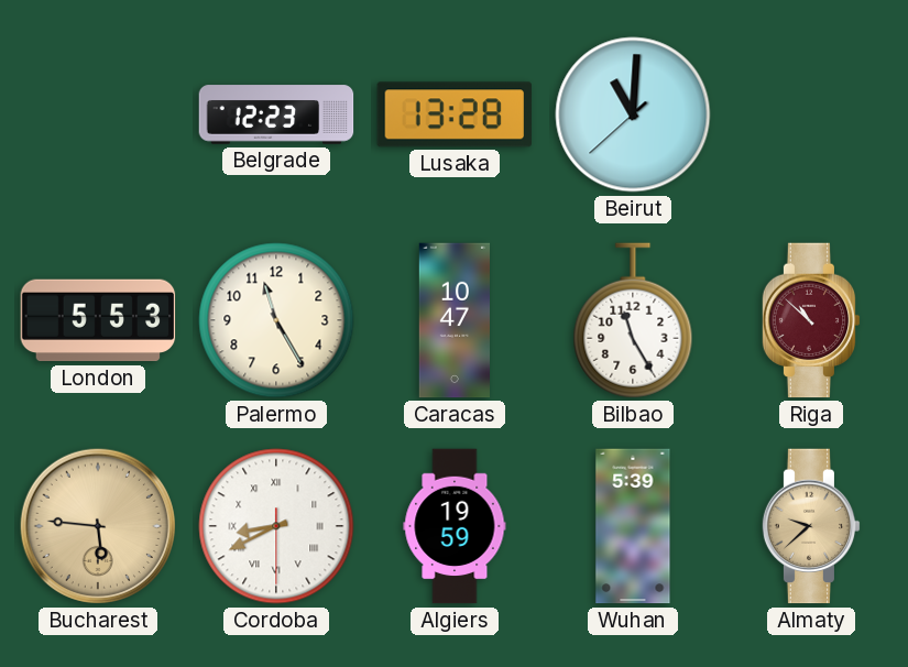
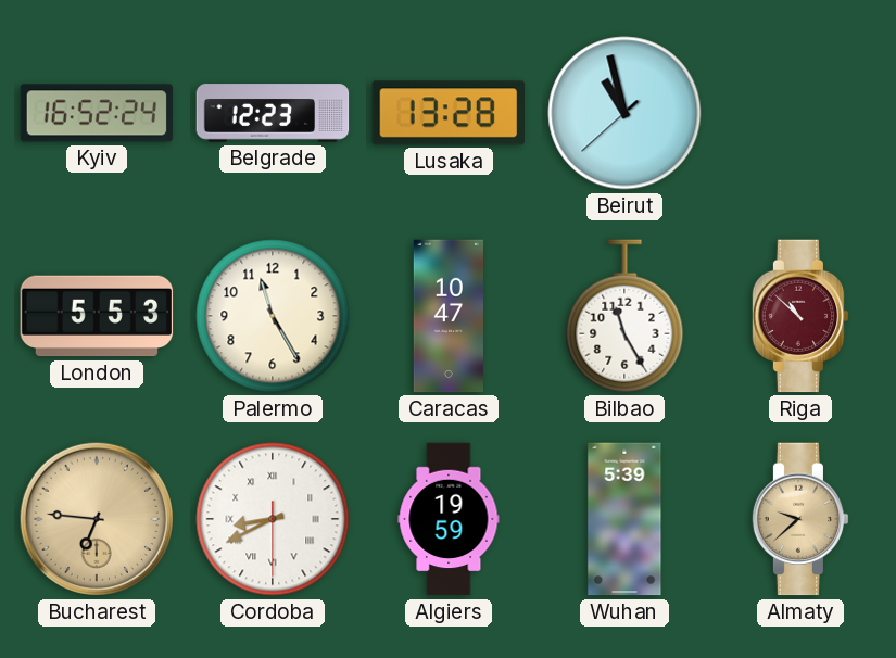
Kyiv: none -> 16:52 (97, 113)
Beirut: 11:00 -> 10:57 (624, 113)
Bucharest: 5:46 -> 6:46 (97, 519)
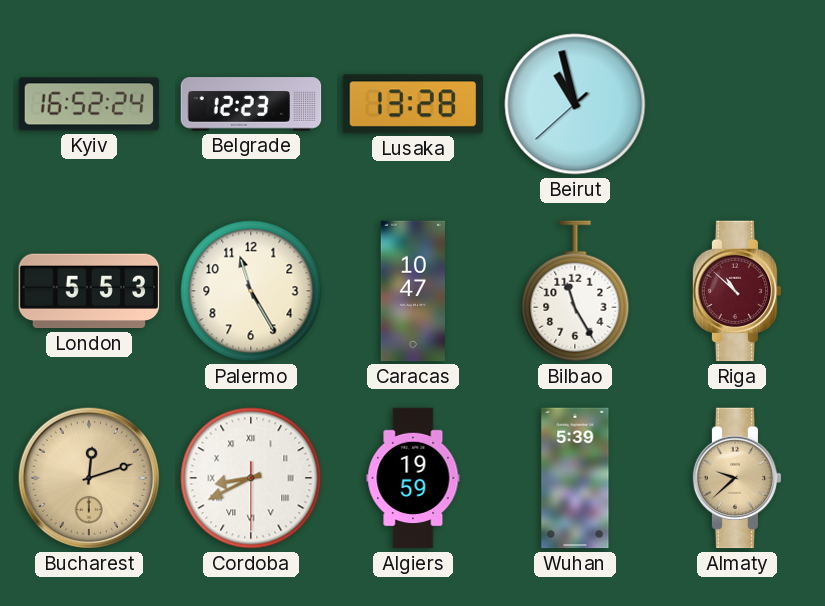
Bucharest: 6:46 -> 12:12 (89, 478)
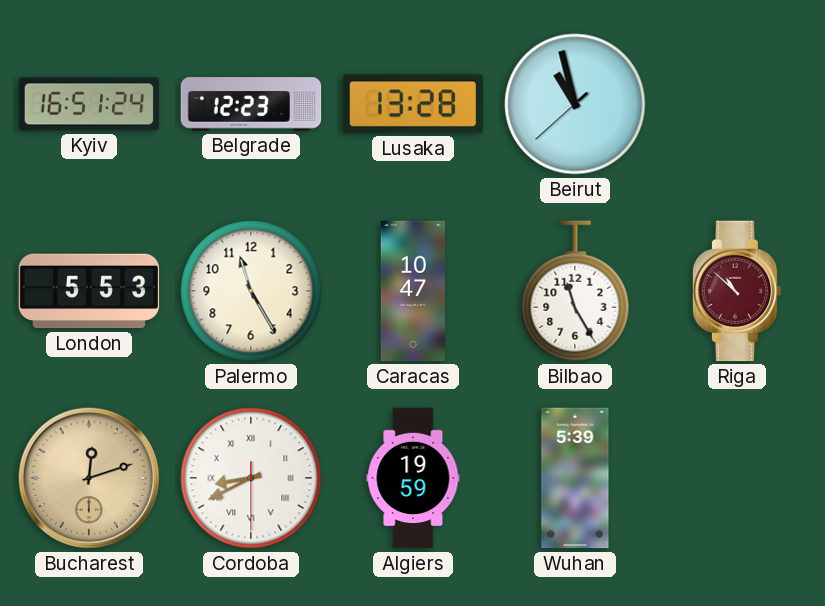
Kyiv: 16:52 -> 16:51 (89, 104)
Almaty: 9:38 -> none (737, 478)
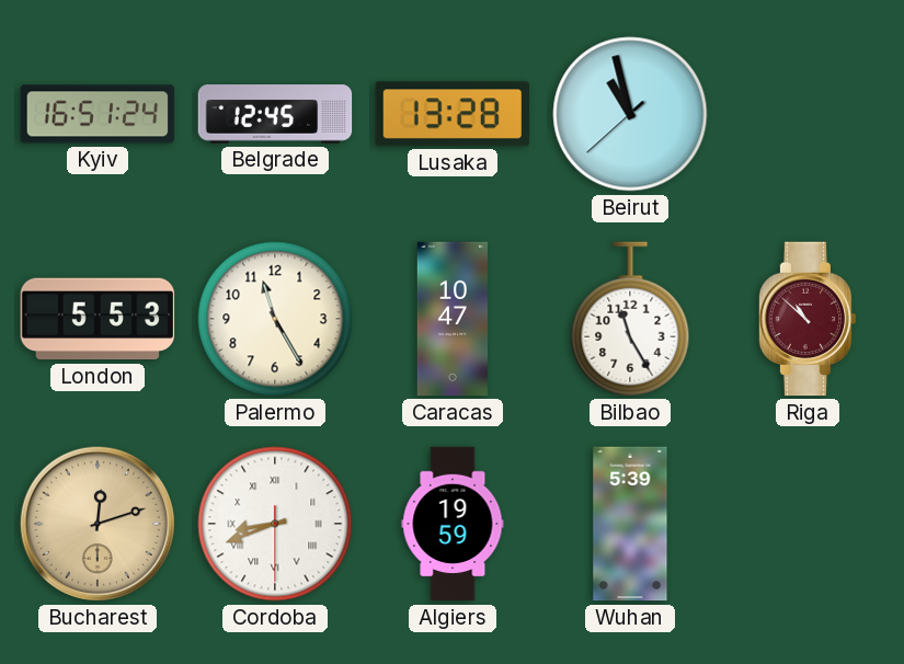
Belgrade: 12:23 -> 12:45 (275, 114)
Cordoba: 8:40 -> 8:41 (275, 524)
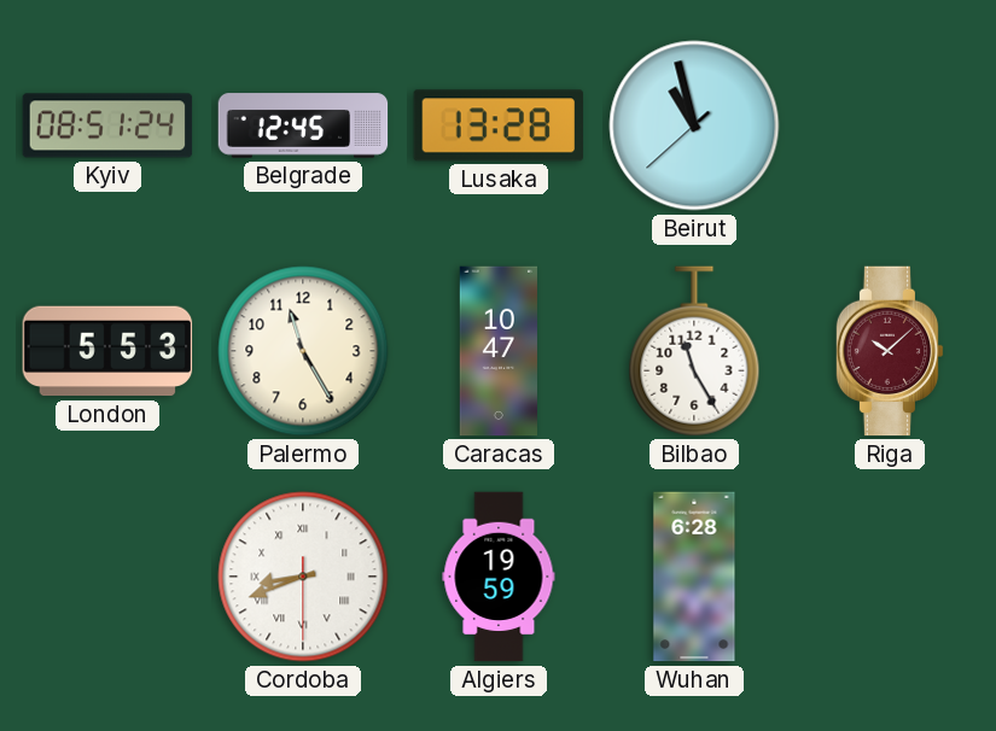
Kyiv: 16:51 -> 08:51 (107, 125)
Riga: 10:52 -> 10:08 (890, 351)
Bucharest: 12:12 -> none (98, 524)
Wuhan: 5:39 -> 6:28 (694, 577)
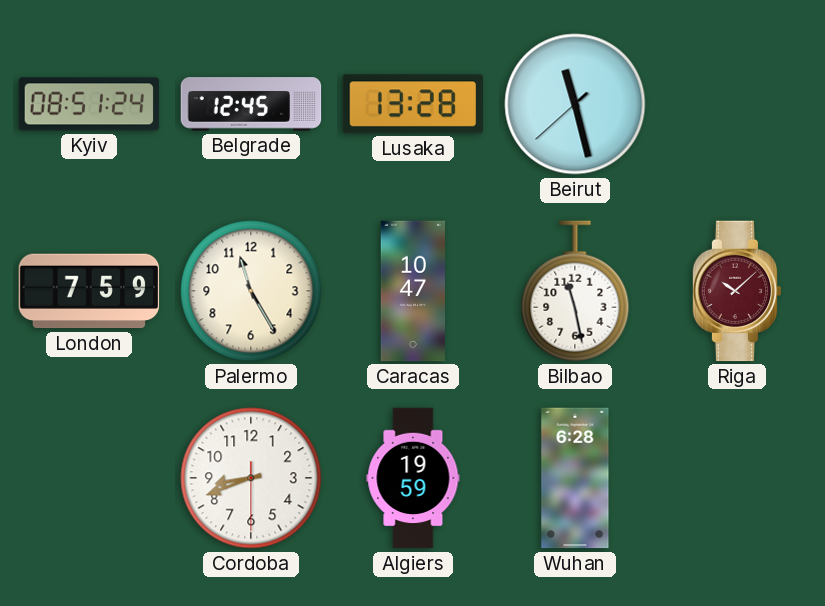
Beirut: 10:57 -> 11:27 (575, 104)
London: 5:53 -> 7:59 (89, 291)
Bilbao: 11:25 -> 11:28 (575, 291)
Cordoba numerals: Roman -> Arabic (251, 478)
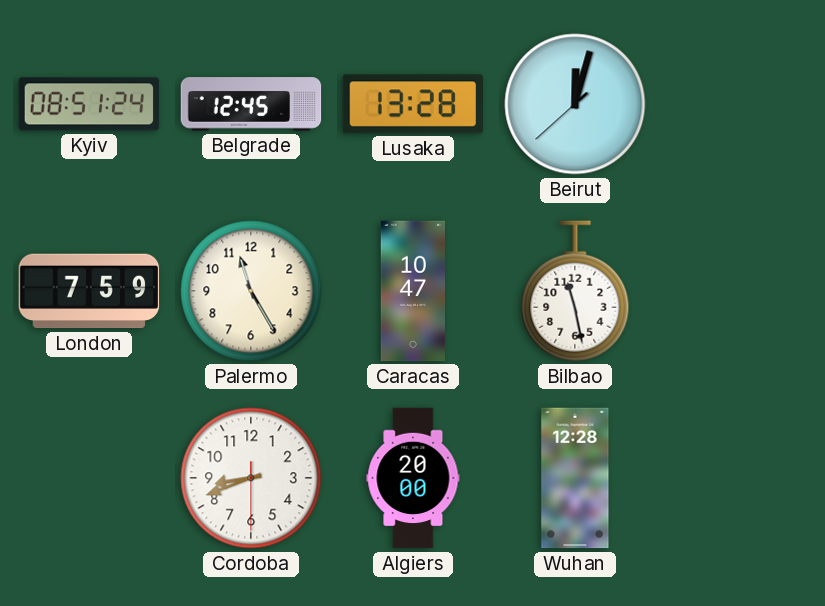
Beirut: 11:27 -> 12:02 (575, 104)
Riga: 10:08 -> none (737, 291)
Algiers: 19:59 -> 20:00 (413, 478)
Wuhan: 6:28 -> 12:28 (575, 478)
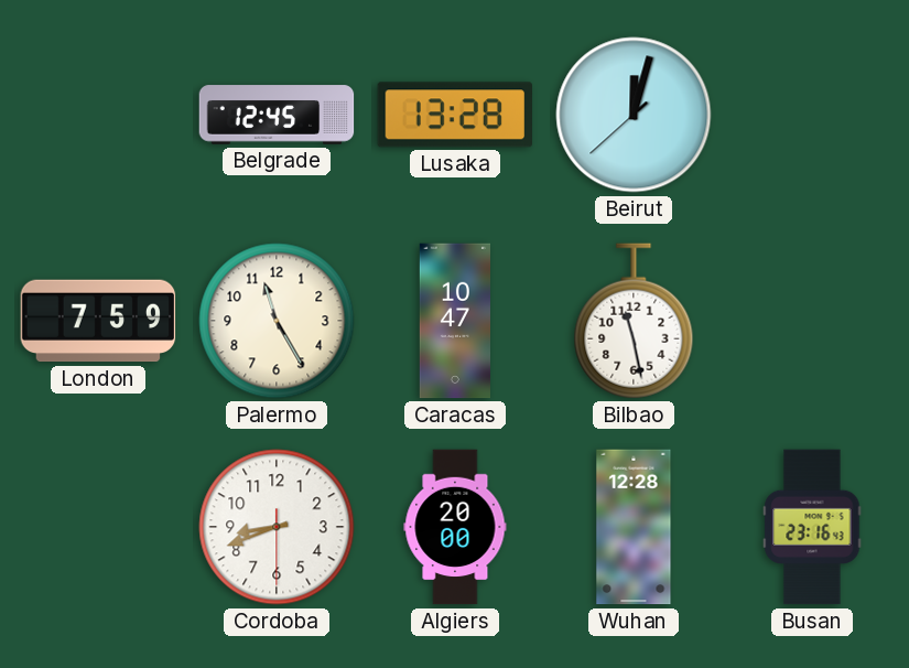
Kyiv: 08:51 -> none (89, 104)
Busan: none -> 23:16 (812, 527)
